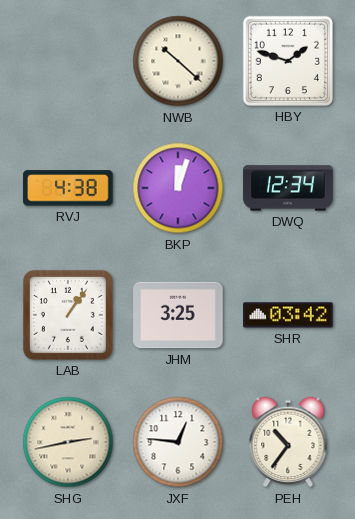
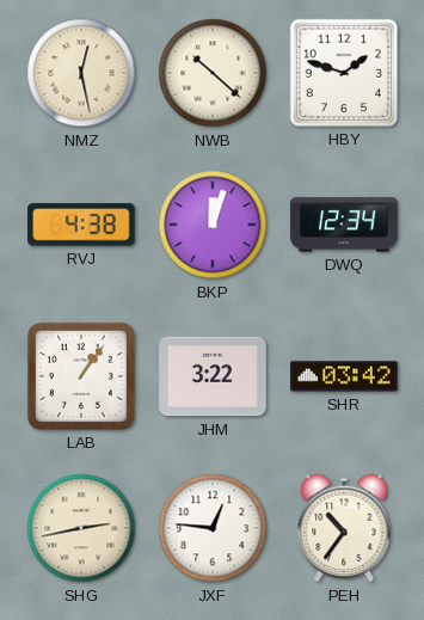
NMZ: none -> 12:28 (81, 73)
JHM: 3:25 -> 3:22 (213, 376)
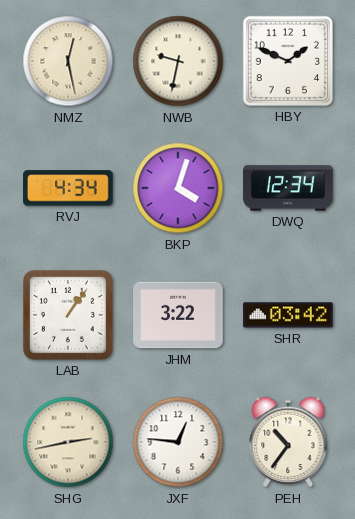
NWB: 10:22 -> 9:32 (178, 61)
HBY: 1:48 -> 1:49 (288, 61)
RVJ: 4:38 -> 4:34 (68, 188)
BKP: 12:03 -> 4:03 (178, 188)
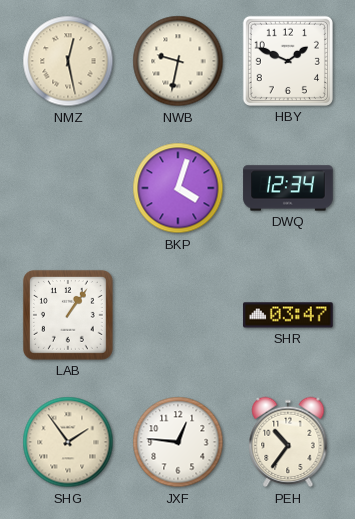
RVJ: 4:34 -> none (68, 188)
JHM: 3:22 -> none (178, 315)
SHR: 03:42 -> 03:47 (288, 315)
SHG: 2:43 -> 1:54 (68, 442)
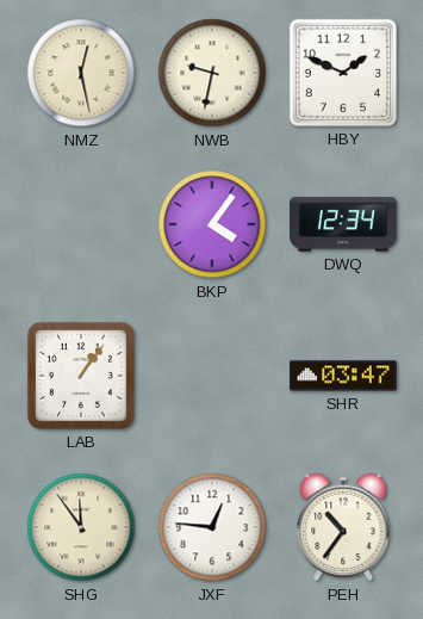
BKP: 4:03 -> 4:06 (212, 224)
SHG: 1:54 -> 11:54 (81, 527)
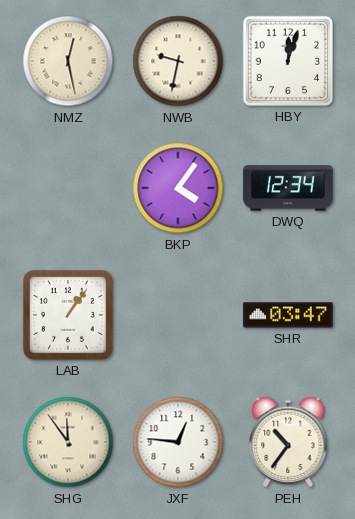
HBY: 1:49 -> 12:03 (288, 61)
